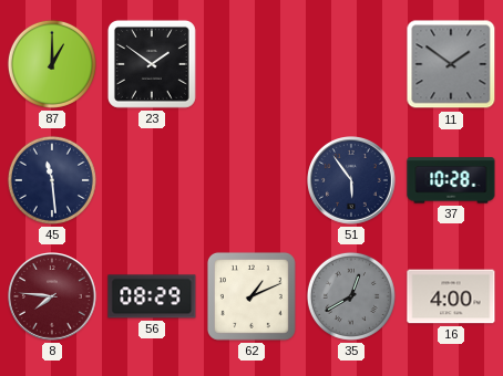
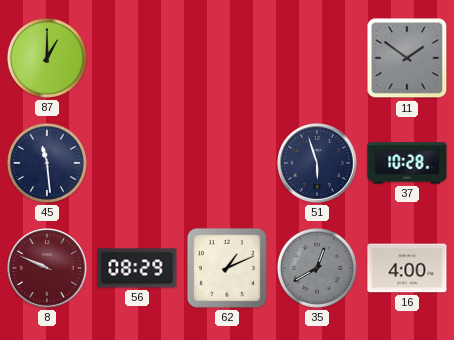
23: 1:51 -> none (152, 64)
51: 5:54 -> 5:57 (318, 164)
8: 7:46 -> 9:49 (48, 269)
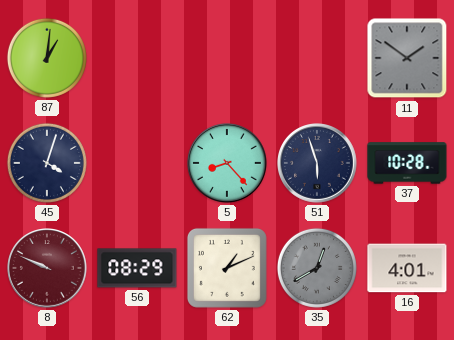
87: 1:00 -> 1:01 (47, 58)
45: 11:29 -> 4:03 (47, 163)
5: none -> 8:23 (228, 164)
16: 4:00 -> 4:01 (407, 268)
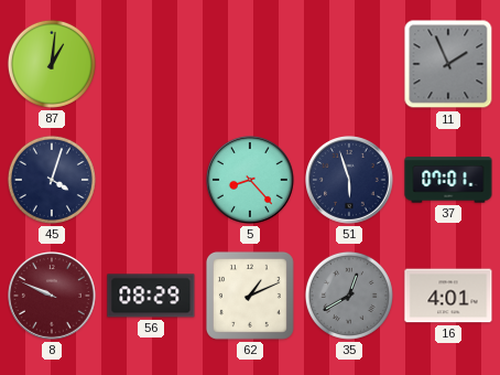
11: 1:51 -> 1:56 (448, 64)
37: 10:28 -> 07:01 (448, 180)
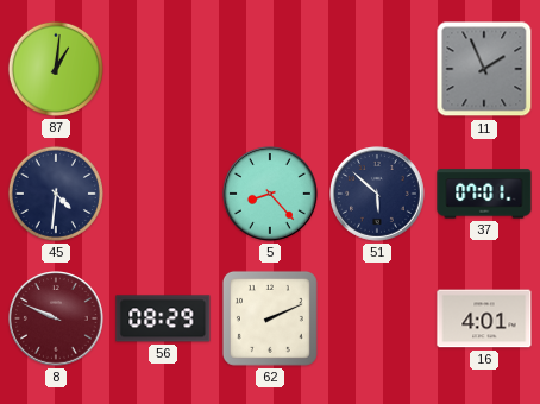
45: 4:03 -> 4:31 (56, 194)
51: 5:57 -> 5:52 (378, 195)
62: 1:11 -> 2:11 (270, 318)
35: 12:40 -> none (349, 296)
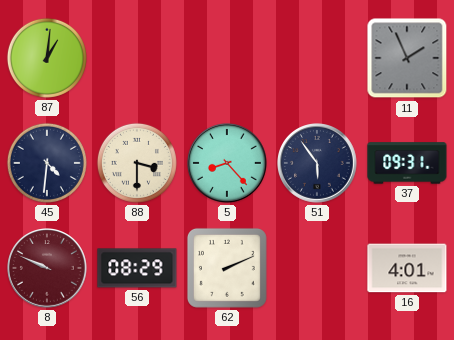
88: none -> 3:30 (137, 163)
51: 5:52 -> 5:54 (318, 164)
37: 07:01 -> 09:31 (407, 163)
